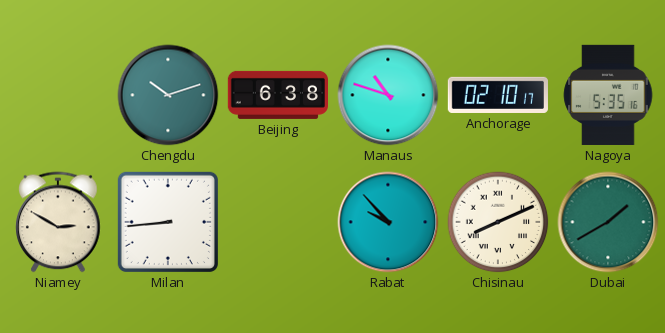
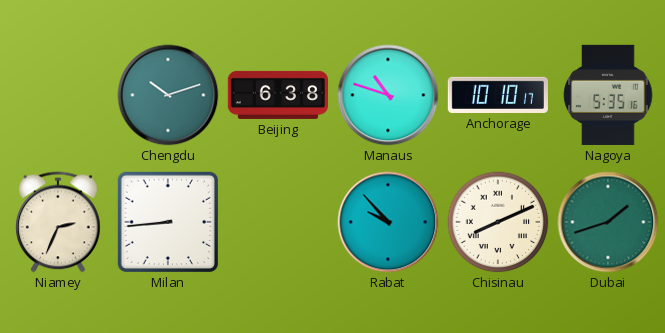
Anchorage: 02:10 -> 10:10 (498, 95)
Niamey: 2:50 -> 2:34 (58, 222)
Dubai: 1:40 -> 1:42 (608, 222)
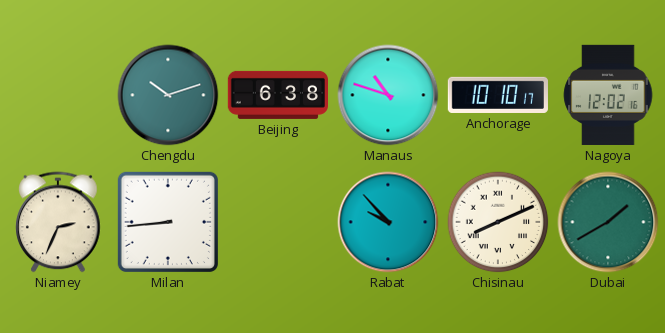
Nagoya: 5:35 -> 12:02 (608, 95)
Dubai: 1:42 -> 1:40 (608, 222)
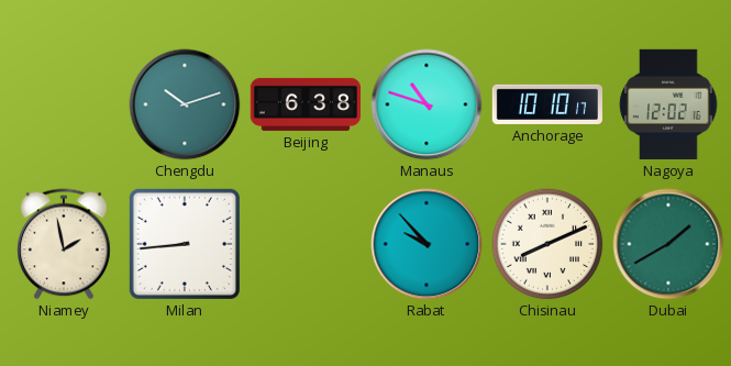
Niamey: 2:34 -> 1:58 (64, 244)
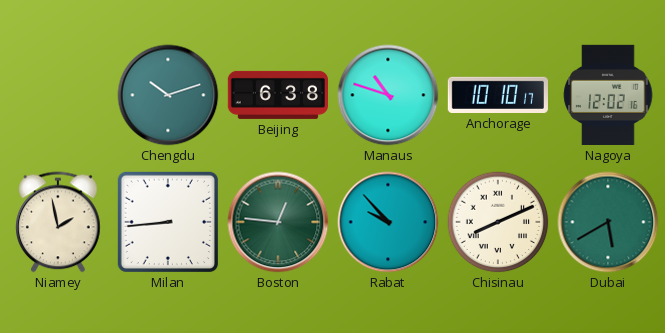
Boston: none -> 12:46 (278, 222)
Dubai: 1:40 -> 5:40 (608, 222)
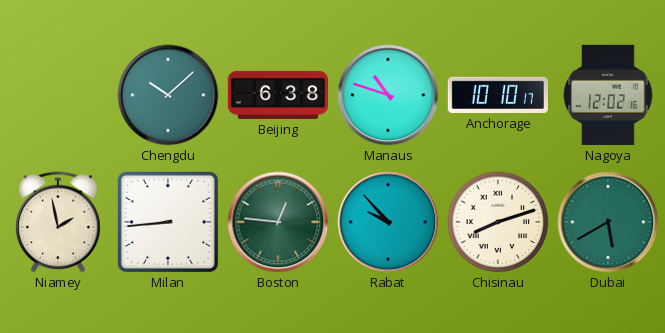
Chengdu: 10:12 -> 10:08 (168, 95)
Chisinau: 8:11 -> 8:12 (498, 222)
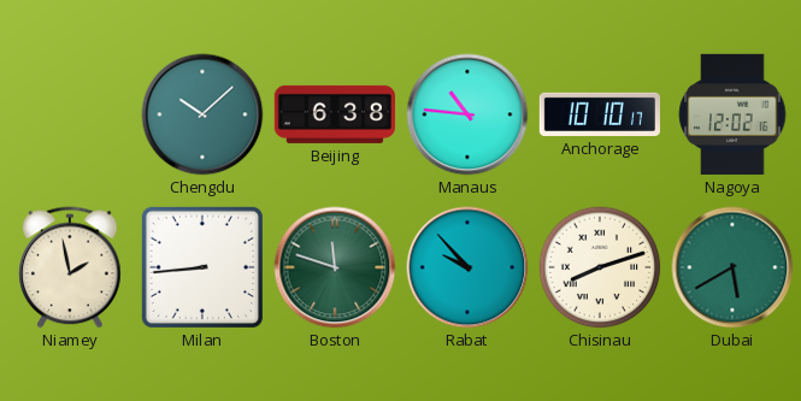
Manaus: 10:48 -> 10:46 (467, 114)
Boston: 12:46 -> 11:48 (335, 267)
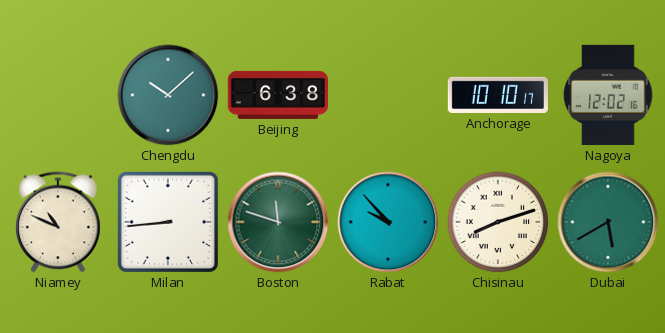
Manaus: 10:46 -> none (467, 114)
Niamey: 1:58 -> 10:49 (58, 222)
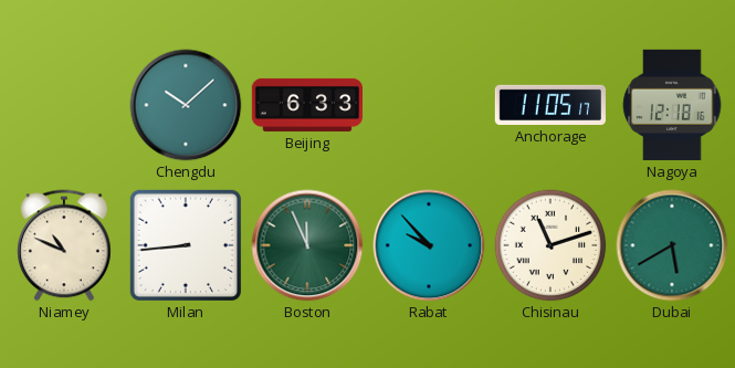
Beijing: 6:38 -> 6:33 (306, 105)
Anchorage: 10:10 -> 11:05 (550, 105)
Nagoya: 12:02 -> 12:18 (672, 105)
Boston: 11:48 -> 11:56 (307, 245)
Chisinau: 8:12 -> 11:12 (550, 245)
